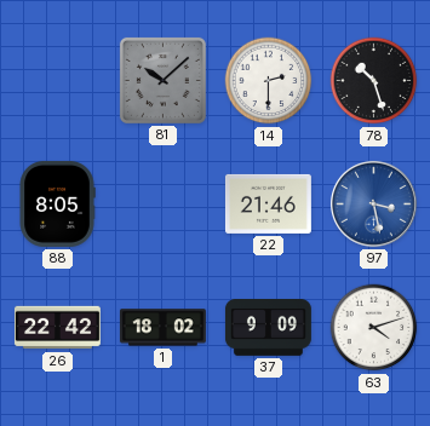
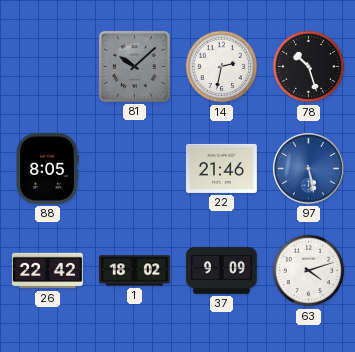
14: 2:30 -> 2:32 (222, 67)
97: 3:28 -> 5:28 (308, 168)
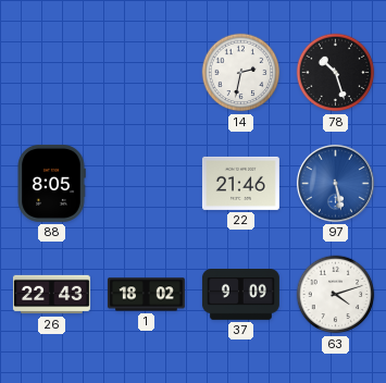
81: 10:08 -> none (134, 66)
26: 22:42 -> 22:43 (51, 295)
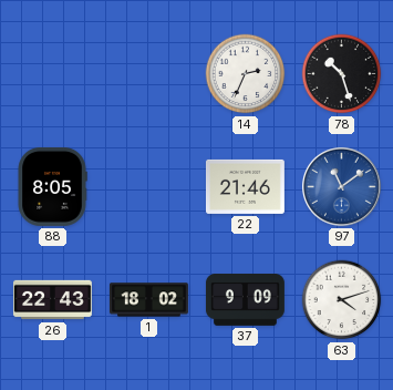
14: 2:32 -> 2:34 (246, 74)
97: 5:28 -> 11:09 (341, 186)
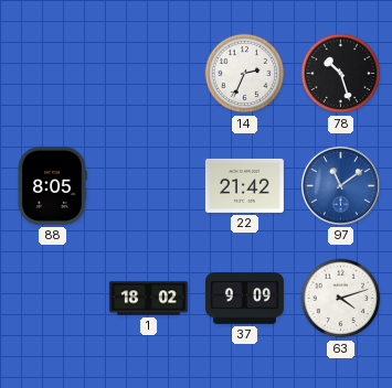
22: 21:46 -> 21:42 (244, 185)
26: 22:43 -> none (52, 300)
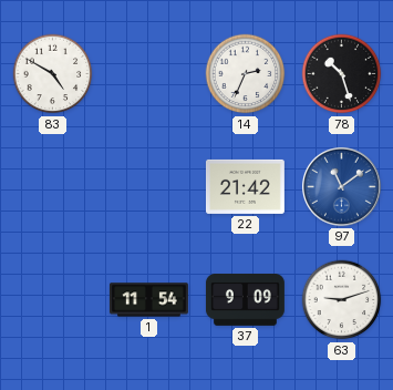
83: none -> 4:50 (53, 74)
88: 8:05 -> none (52, 185)
1: 18:02 -> 11:54 (148, 300)
63: 4:12 -> 9:12 (342, 300)
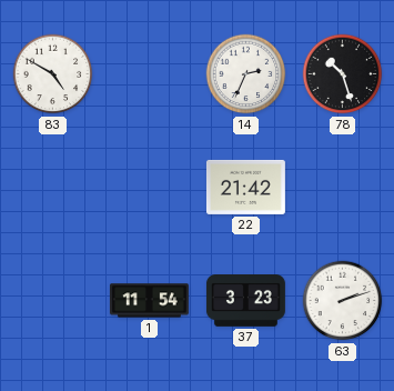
97: 11:09 -> none (341, 186)
37: 9:09 -> 3:23 (245, 301)
63: 9:12 -> 2:12 (343, 301)
